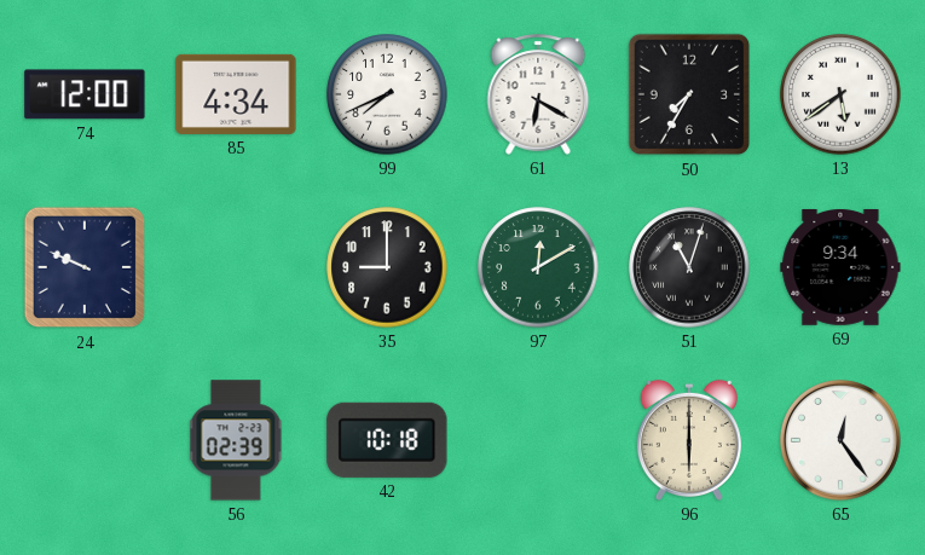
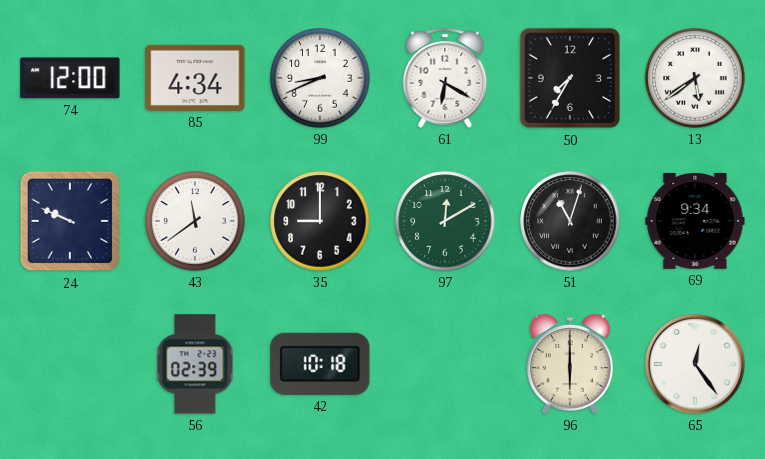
99: 7:41 -> 8:41 (320, 78)
43: none -> 11:39 (195, 221)
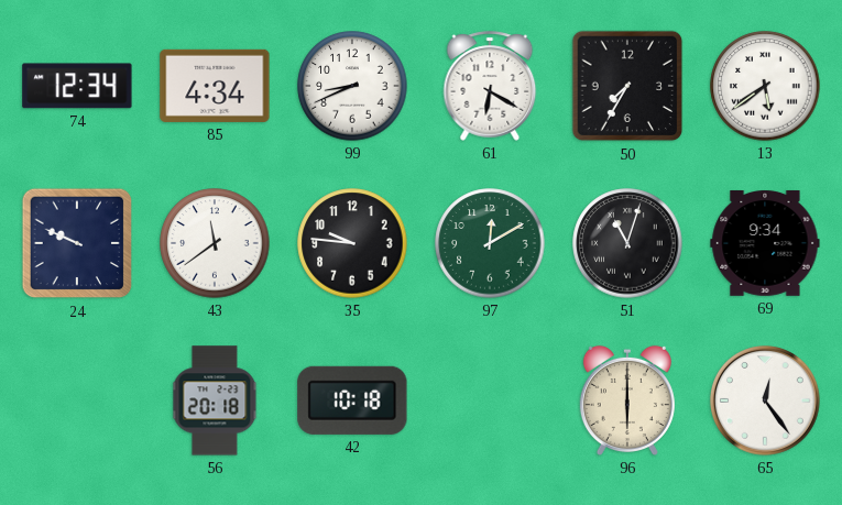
74: 12:00 -> 12:34 (77, 86)
35: 9:00 -> 9:46 (352, 243)
56: 02:39 -> 20:18 (215, 400)
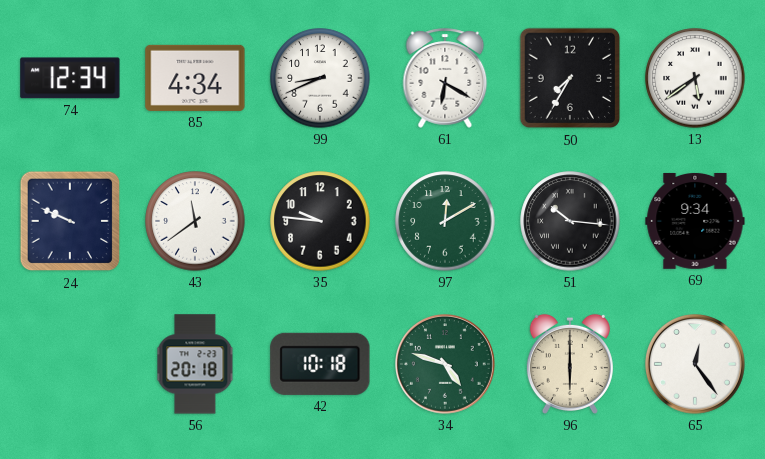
51: 11:03 -> 10:16 (570, 221)
34: none -> 4:48 (446, 365)
